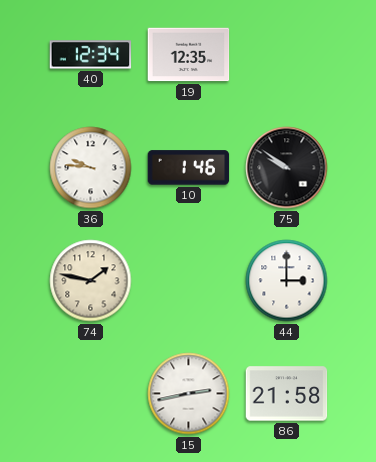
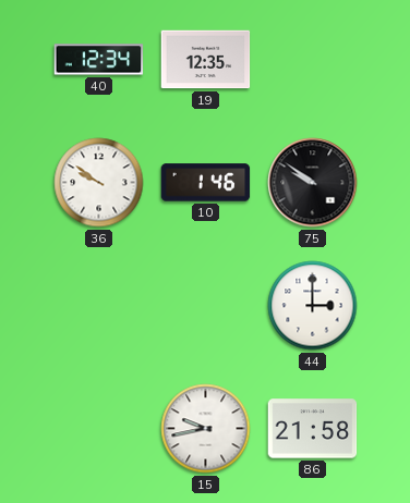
36: 9:46 -> 9:51 (99, 183)
74: 1:47 -> none (91, 281)
15: 2:43 -> 9:43 (206, 429)
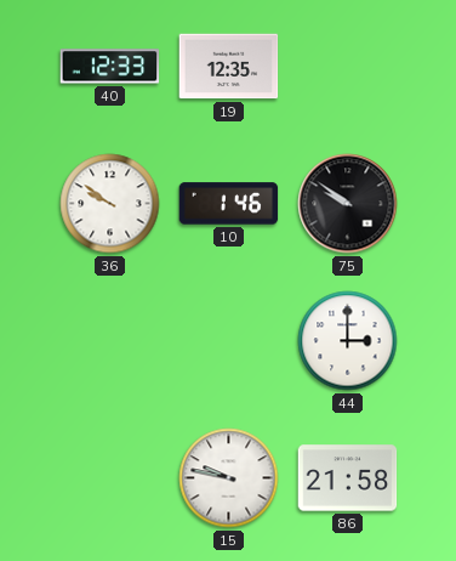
40: 12:34 -> 12:33 (110, 67)
15: 9:43 -> 9:47 (229, 478)
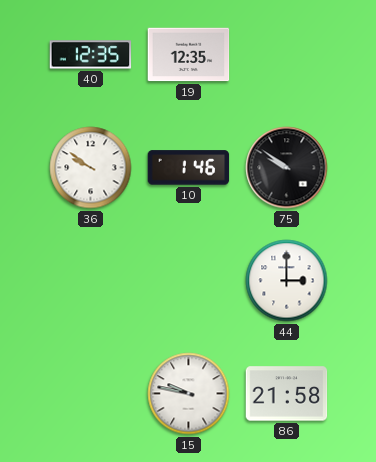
40: 12:33 -> 12:35 (91, 55)
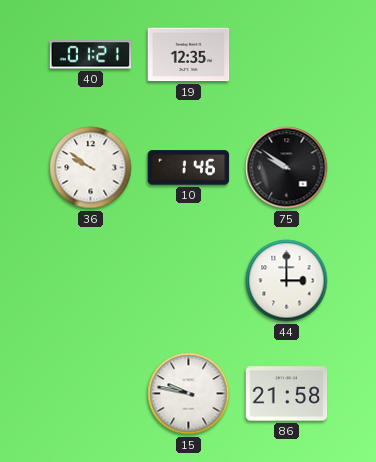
40: 12:35 -> 01:21 (91, 55)
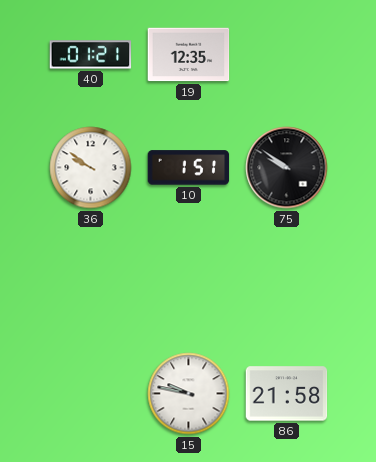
10: 1:46 -> 1:51 (189, 168)
44: 3:00 -> none (287, 281)
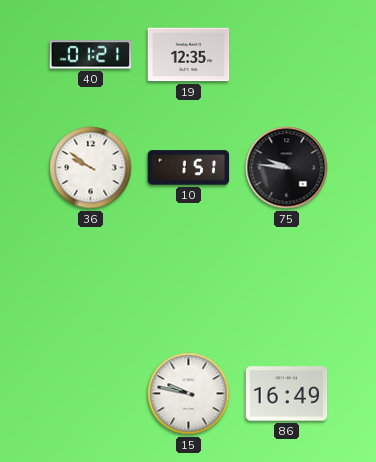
75: 9:51 -> 9:46 (287, 168)
86: 21:58 -> 16:49 (287, 394)
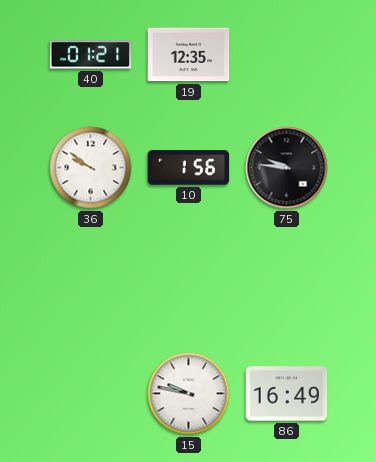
10: 1:51 -> 1:56 (189, 168)
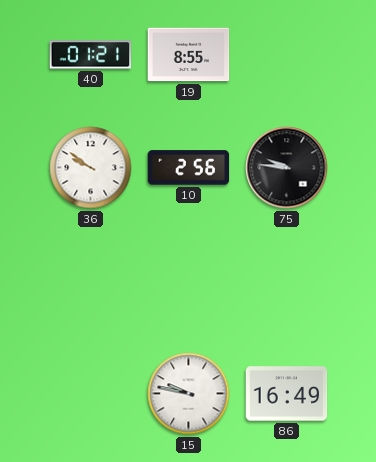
19: 12:35 -> 8:55 (189, 55)
10: 1:56 -> 2:56 (189, 168)
